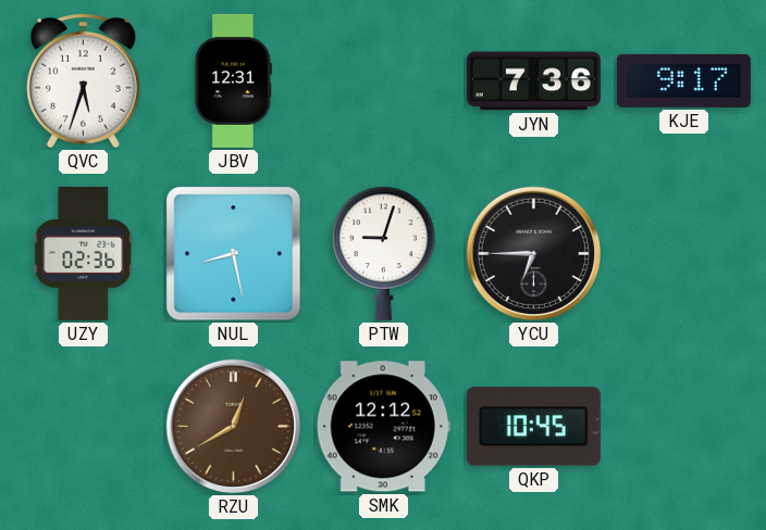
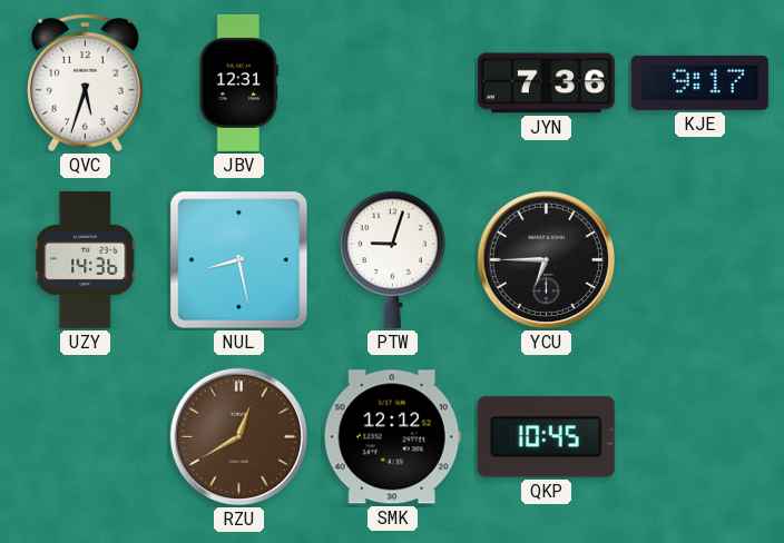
UZY: 02:36 -> 14:36 (86, 259)
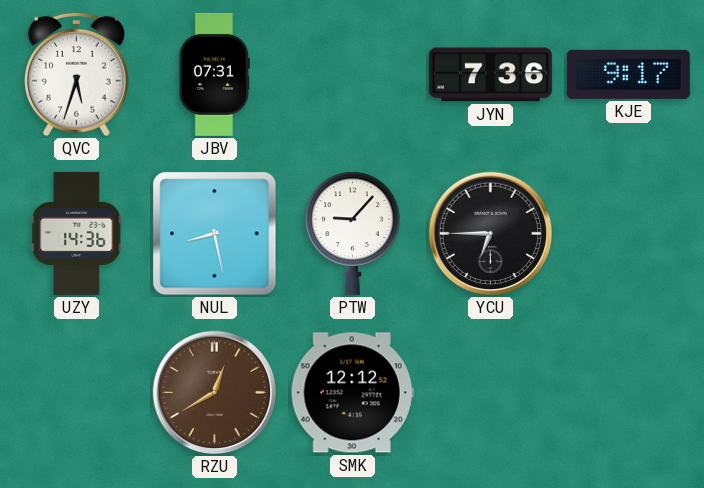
JBV: 12:31 -> 07:31 (214, 74)
PTW: 9:03 -> 9:07 (353, 233)
QKP: 10:45 -> none (546, 437)
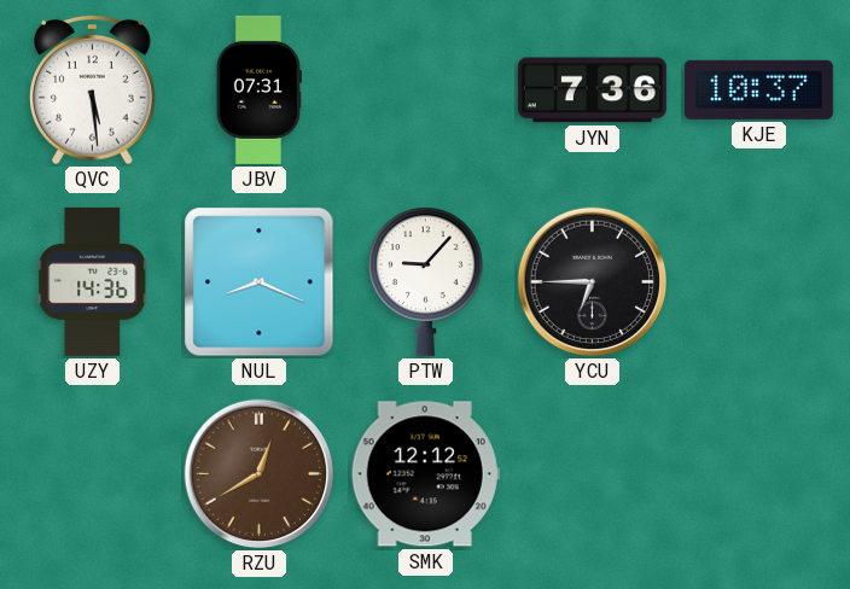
QVC: 5:33 -> 5:29 (93, 89)
KJE: 9:17 -> 10:37 (758, 89)
NUL: 8:28 -> 8:19 (260, 282)
